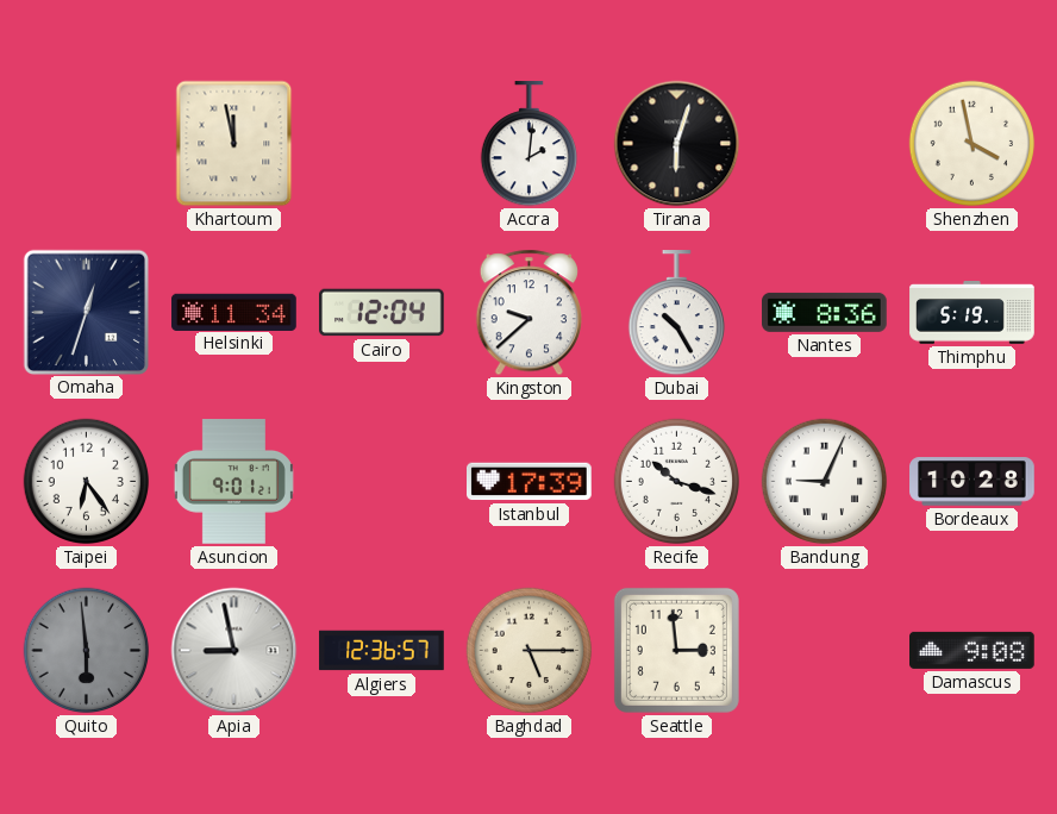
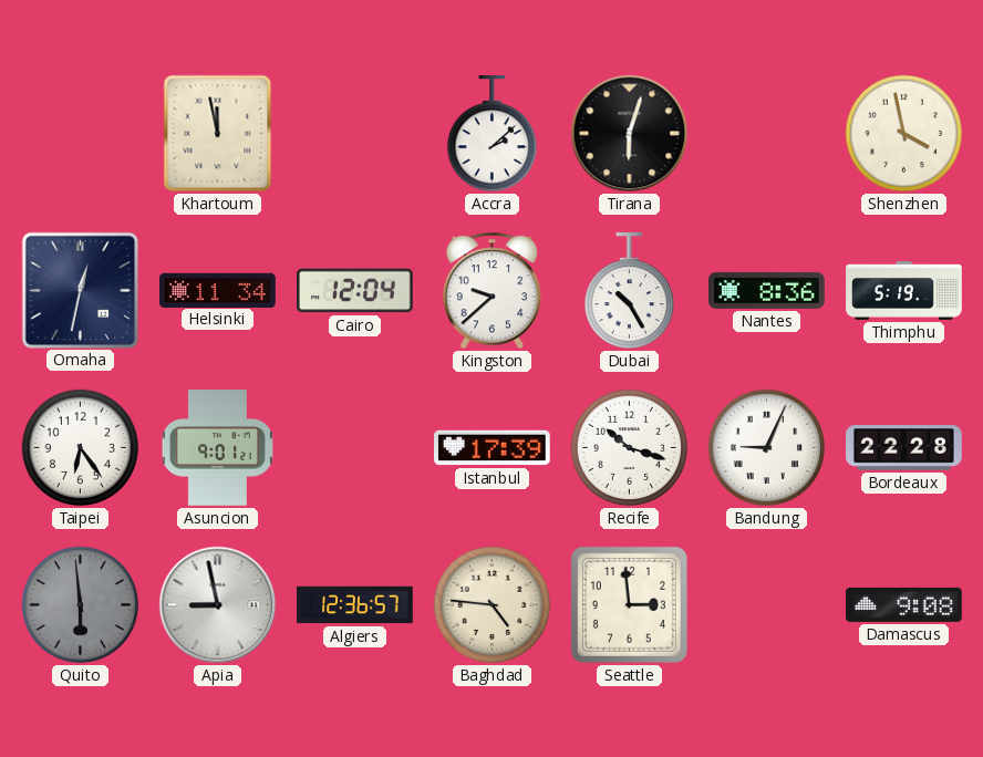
Accra: 2:01 -> 2:08 (491, 135)
Omaha: 12:33 -> 12:32 (80, 290)
Bordeaux: 10:28 -> 22:28 (904, 448)
Baghdad: 5:15 -> 4:46 (493, 605)
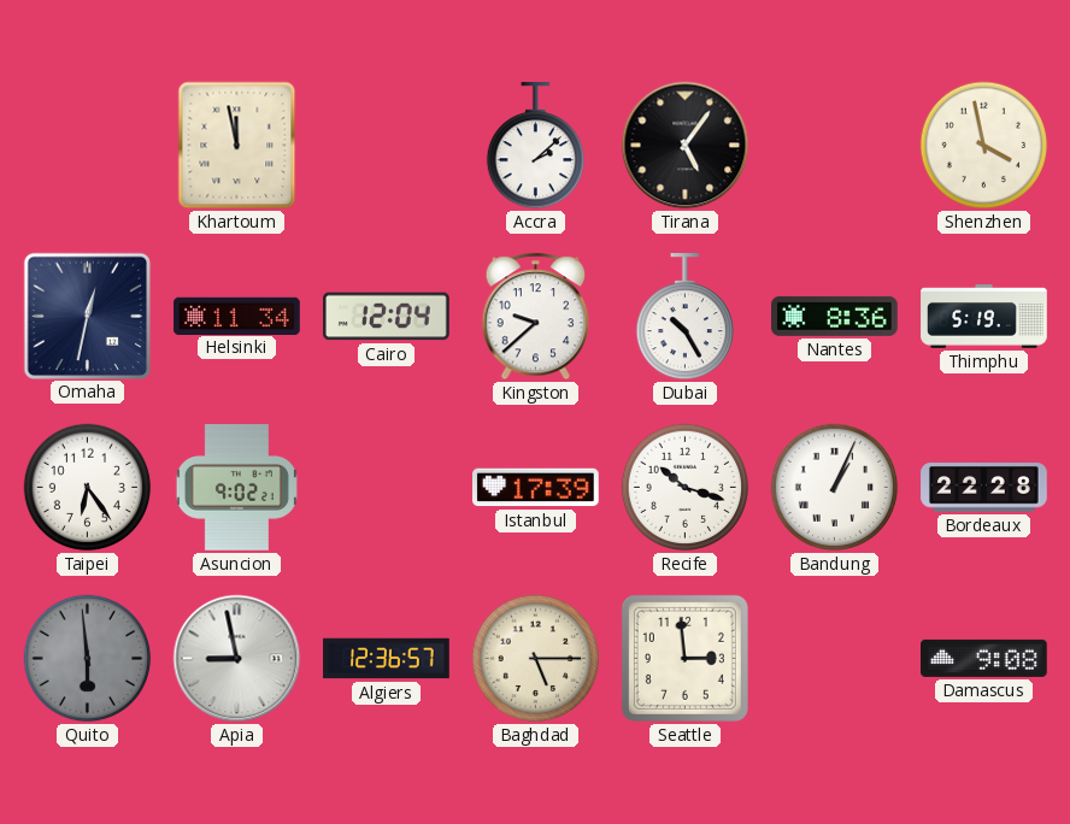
Tirana: 6:03 -> 5:06 (686, 146)
Asuncion: 9:01 -> 9:02 (236, 488)
Bandung: 9:04 -> 1:04 (835, 488)
Baghdad: 4:46 -> 5:15 (536, 659)
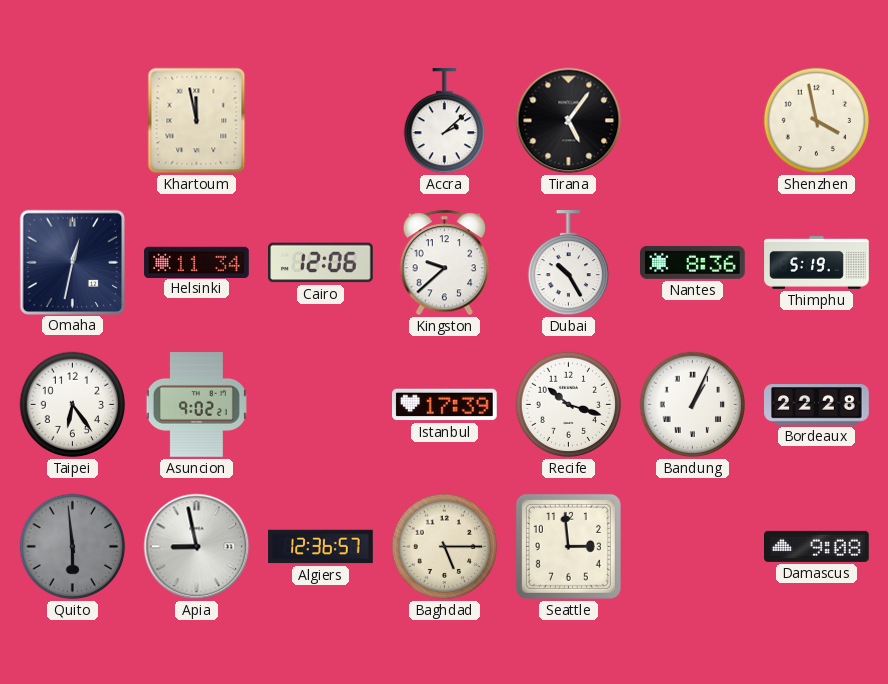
Cairo: 12:04 -> 12:06 (321, 263)
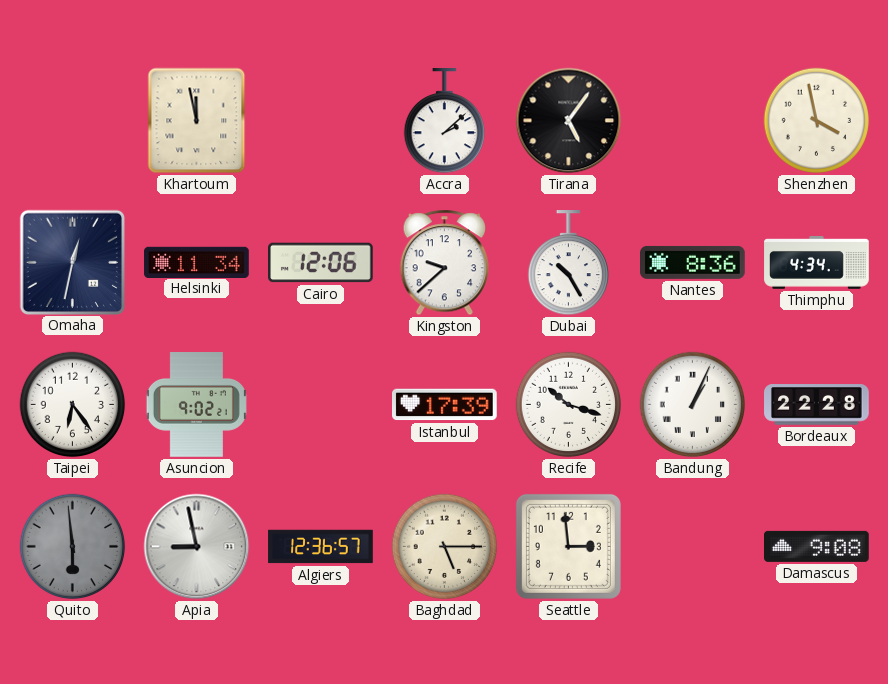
Thimphu: 5:19 -> 4:34 (817, 263)
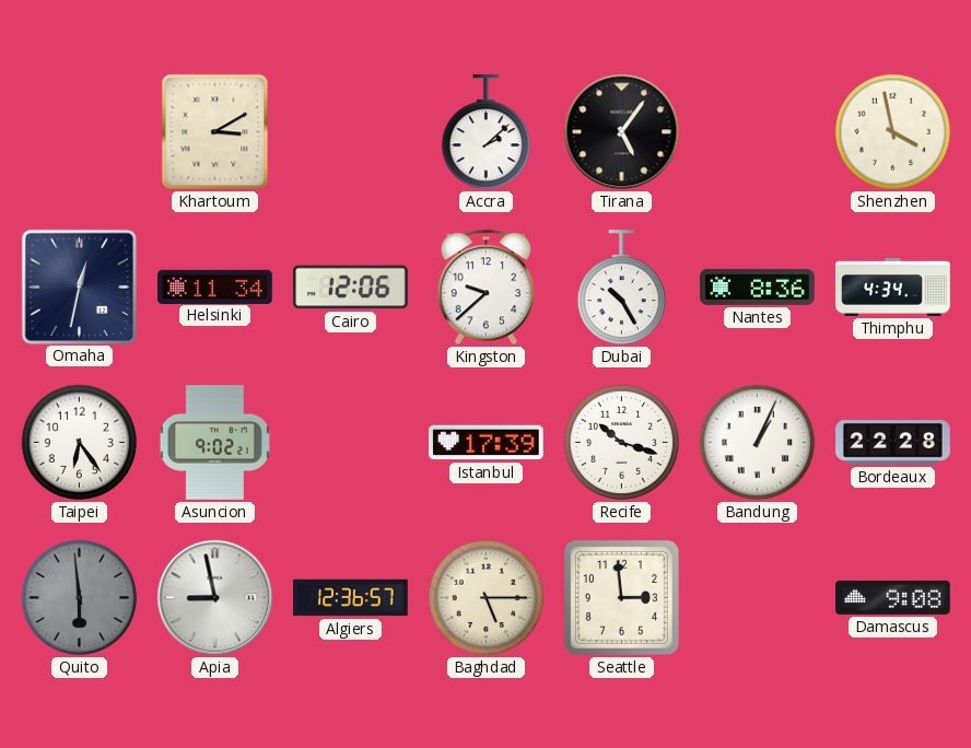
Khartoum: 11:58 -> 3:10 (215, 132)
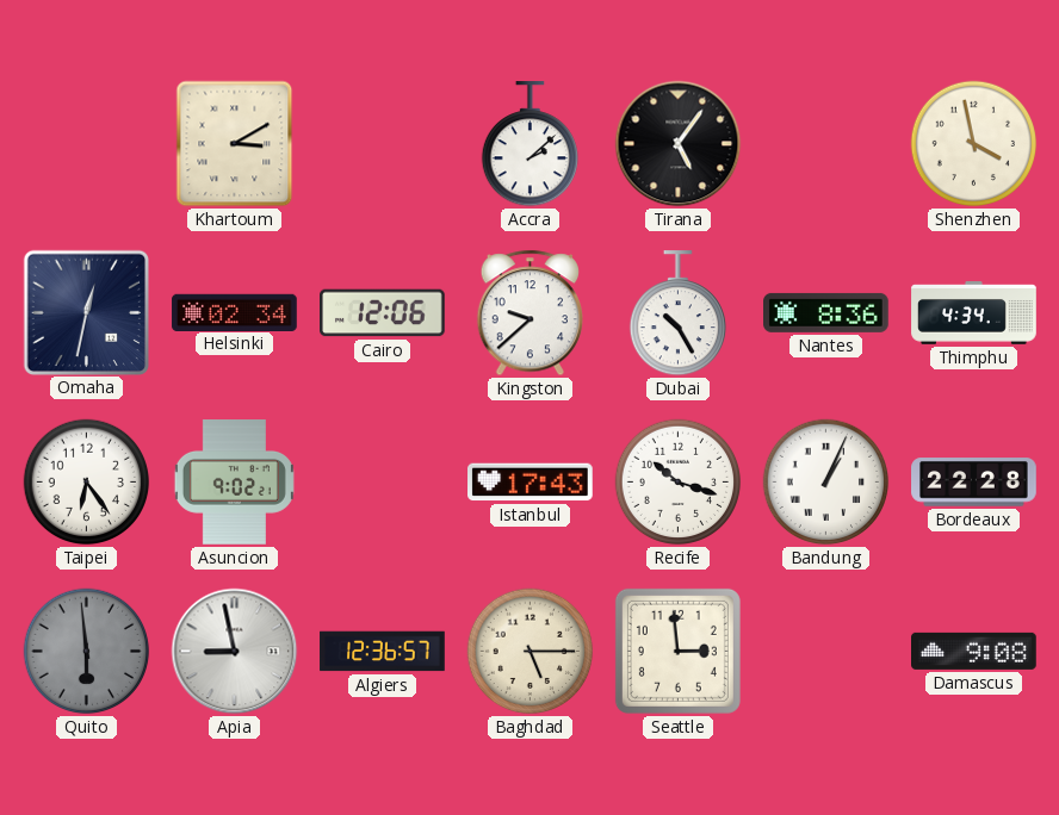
Helsinki: 11:34 -> 02:34 (235, 312)
Istanbul: 17:39 -> 17:43 (531, 483)
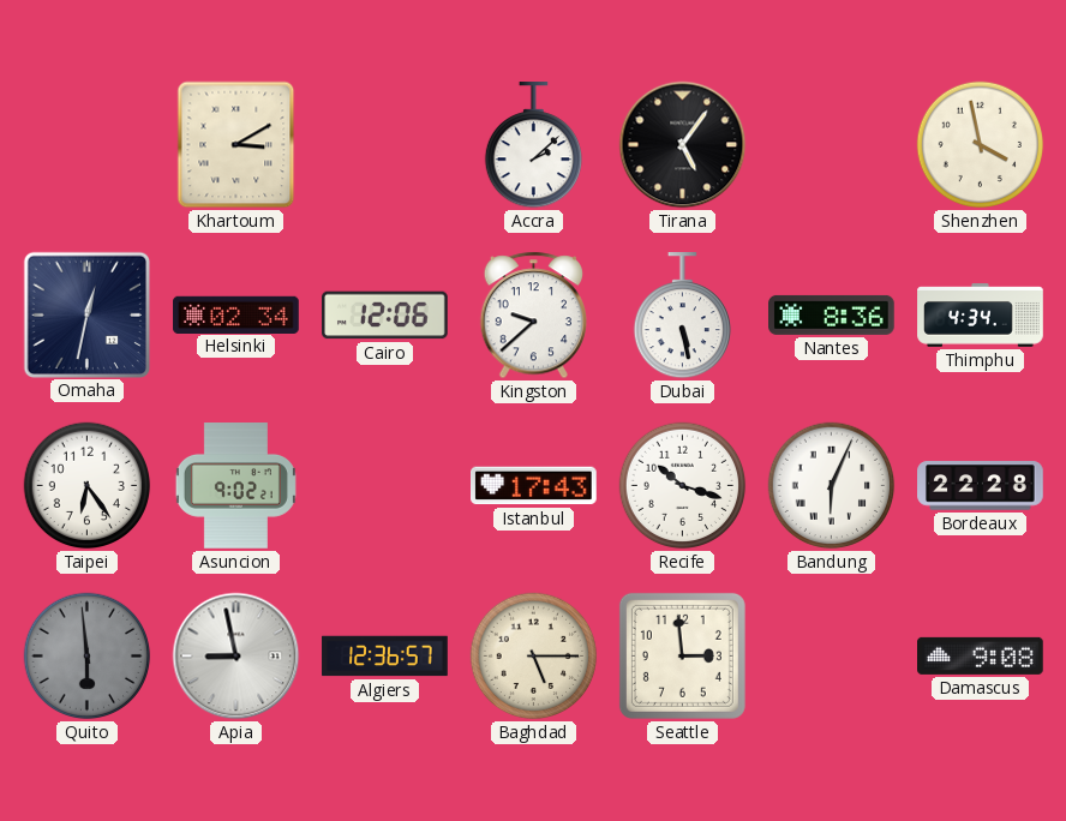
Dubai: 10:25 -> 5:28 (682, 317)
Bandung: 1:04 -> 6:04 (832, 486)
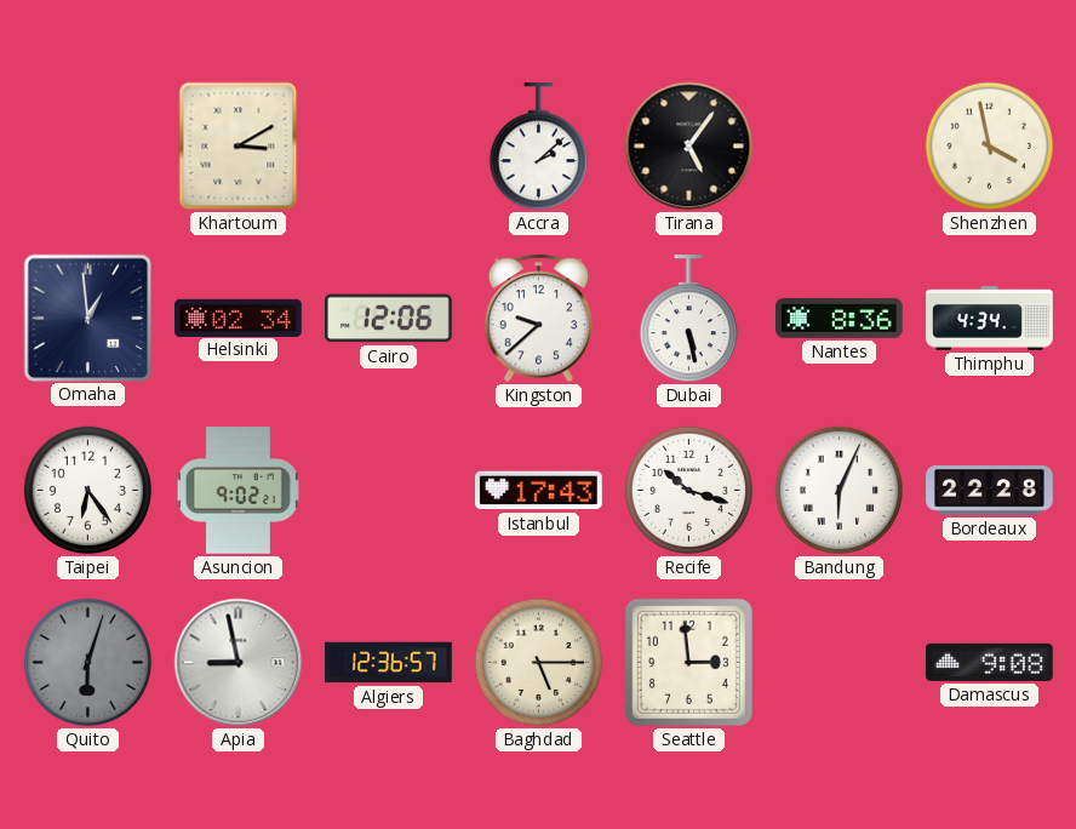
Omaha: 12:32 -> 12:59 (87, 318)
Quito: 5:59 -> 6:03 (88, 663)
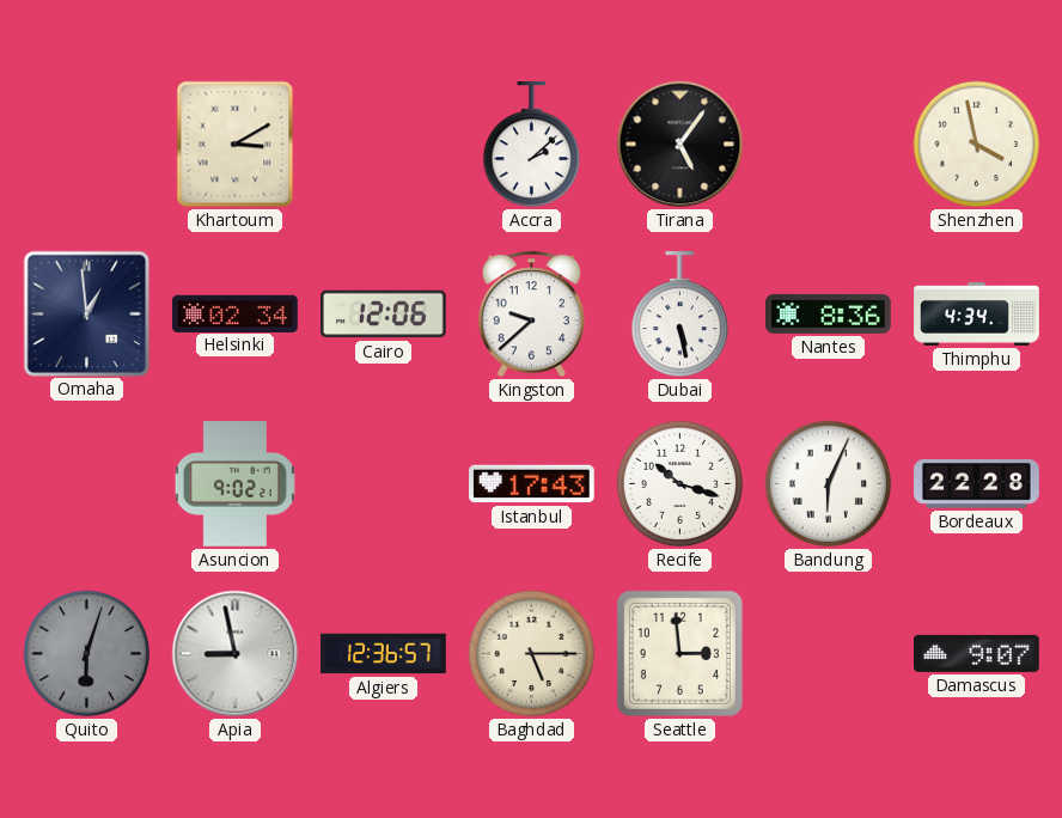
Taipei: 6:24 -> none (88, 491)
Damascus: 9:08 -> 9:07 (977, 653)
